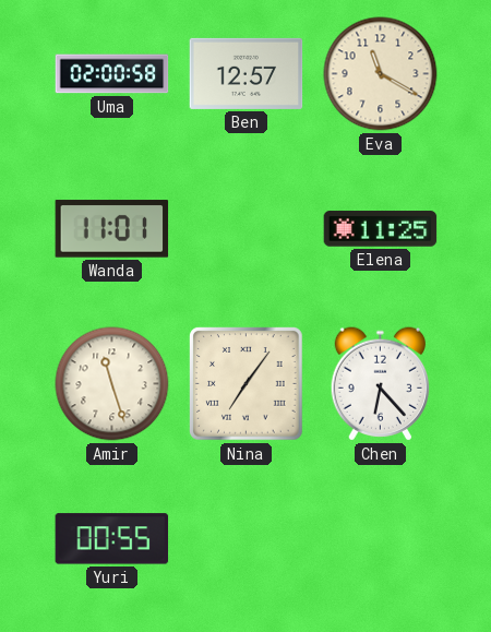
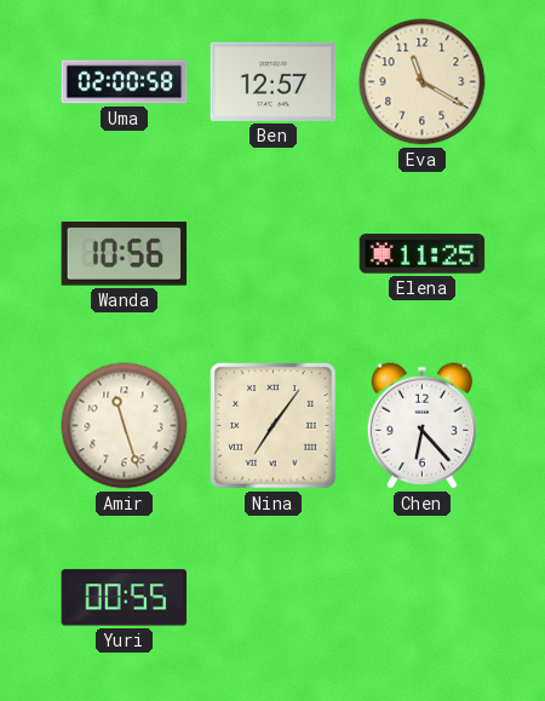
Wanda: 11:01 -> 10:56 (125, 254)
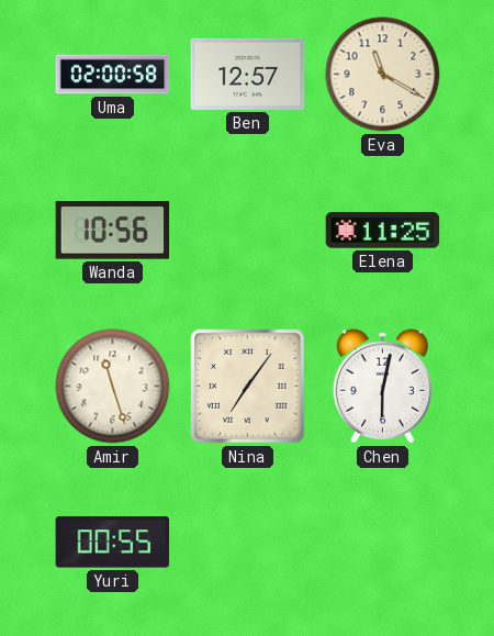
Chen: 6:23 -> 6:02 (382, 387)
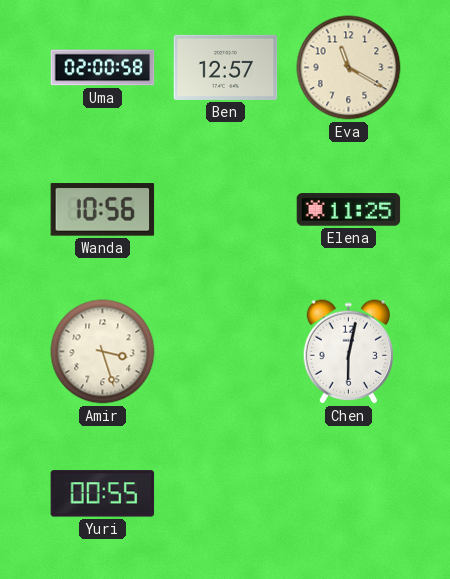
Amir: 11:27 -> 3:27 (103, 352)
Nina: 7:06 -> none (248, 387)
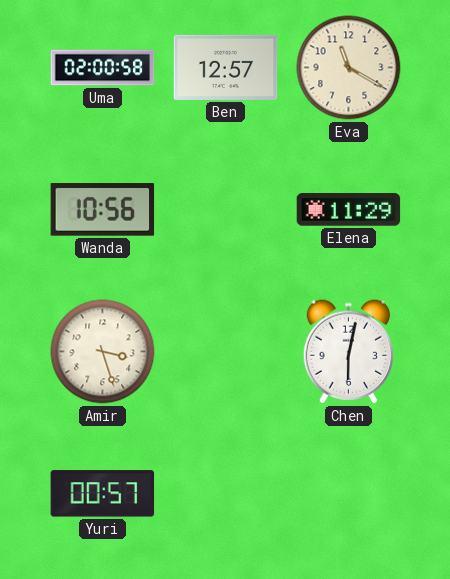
Elena: 11:25 -> 11:29 (349, 210)
Yuri: 00:55 -> 00:57 (103, 494)
